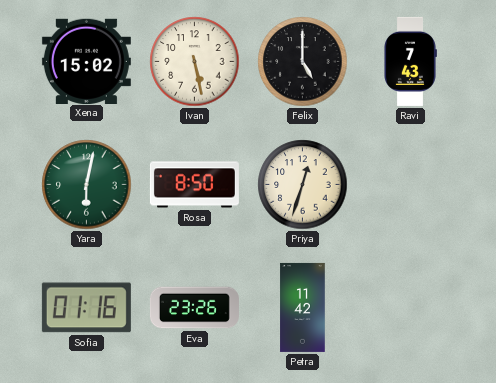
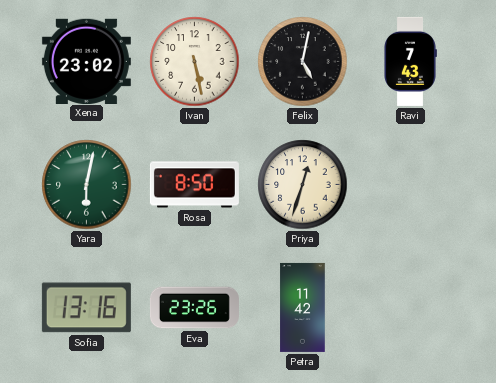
Xena: 15:02 -> 23:02 (86, 61)
Felix: 5:00 -> 5:02 (303, 62)
Sofia: 01:16 -> 13:16 (86, 308)
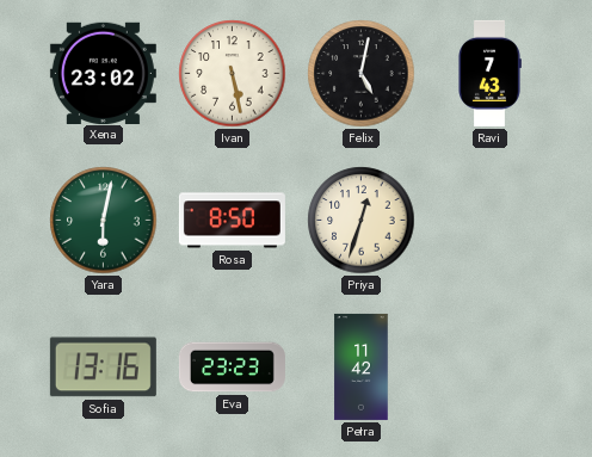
Eva: 23:26 -> 23:23 (232, 368)
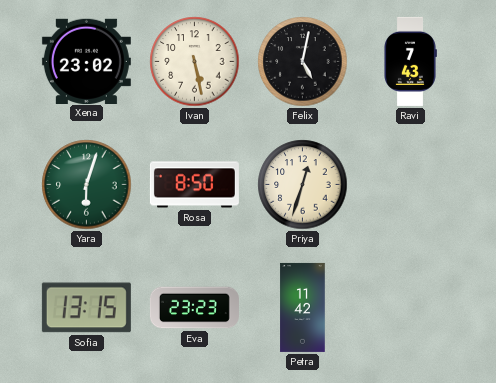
Yara: 6:02 -> 6:03 (87, 185)
Sofia: 13:16 -> 13:15 (86, 308)
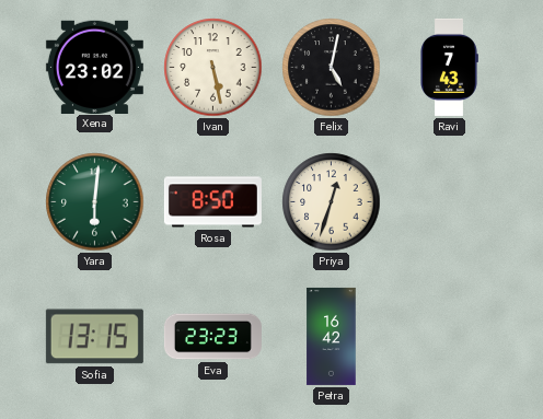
Yara: 6:03 -> 6:01 (95, 202)
Petra: 11:42 -> 16:42 (332, 336)
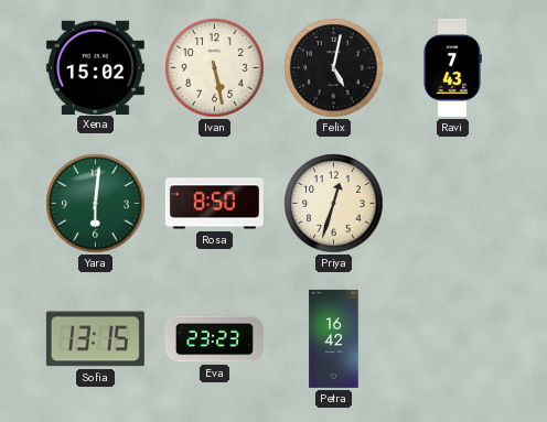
Xena: 23:02 -> 15:02 (95, 67)
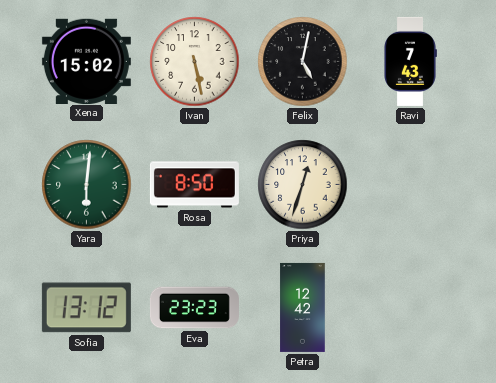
Sofia: 13:15 -> 13:12 (86, 308)
Petra: 16:42 -> 12:42 (303, 307)
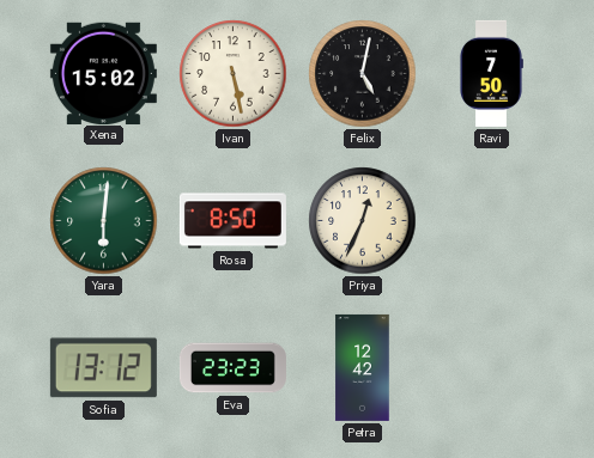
Ravi: 7:43 -> 7:50 (492, 73)
Priya: 12:33 -> 12:34 (363, 221)
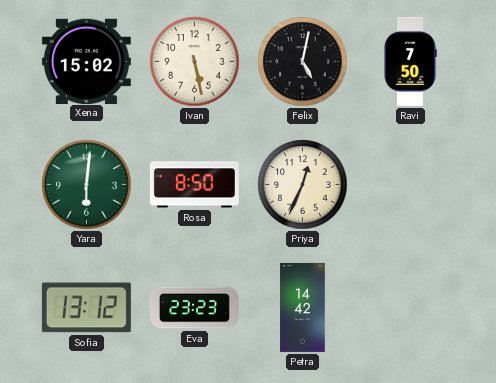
Petra: 12:42 -> 14:42 (303, 307)
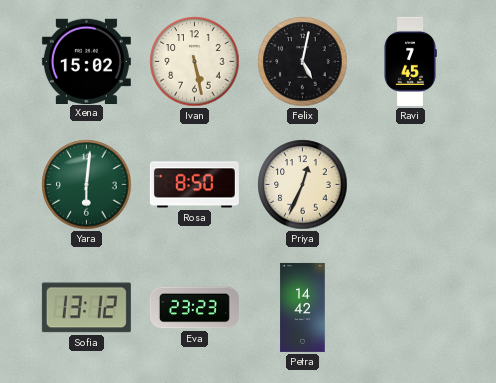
Ravi: 7:50 -> 7:45 (411, 61)
